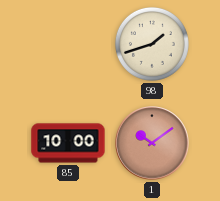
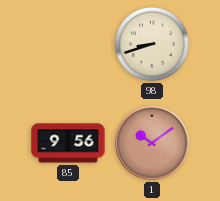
98: 1:42 -> 8:42 (152, 44)
85: 10:00 -> 9:56 (68, 143)
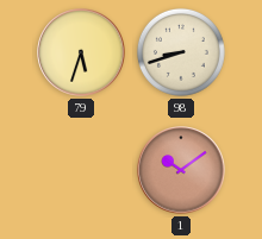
79: none -> 5:33 (81, 52)
85: 9:56 -> none (68, 143)
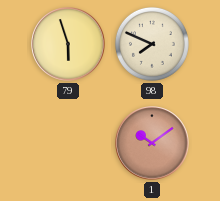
79: 5:33 -> 5:57 (68, 44)
98: 8:42 -> 7:49 (152, 44)
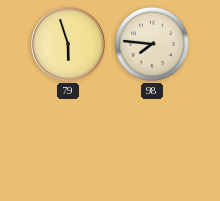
98: 7:49 -> 7:46 (152, 44)
1: 10:09 -> none (152, 143)
